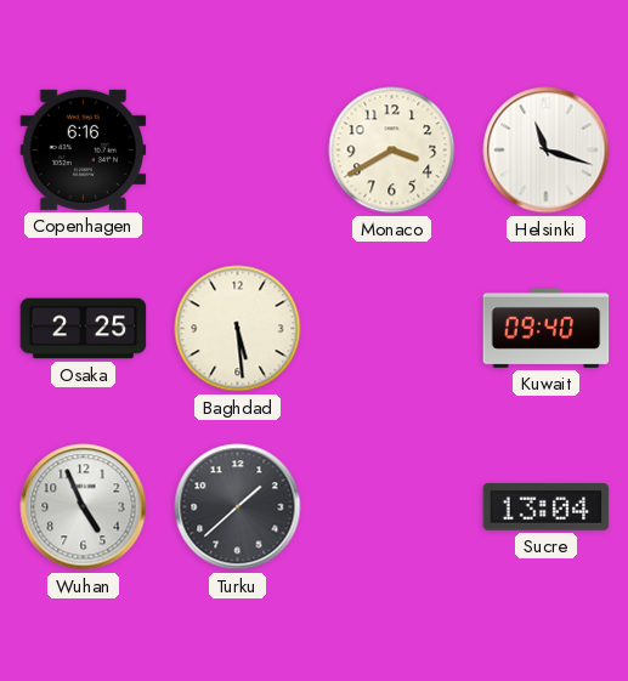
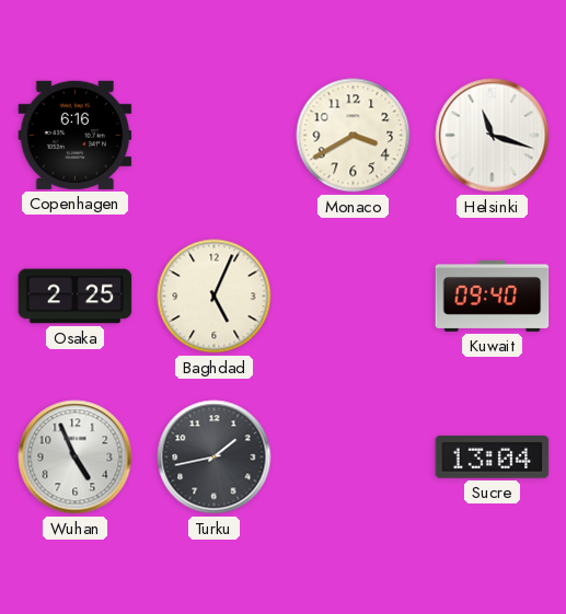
Baghdad: 5:29 -> 5:04 (215, 297)
Turku: 1:38 -> 1:43 (215, 457)
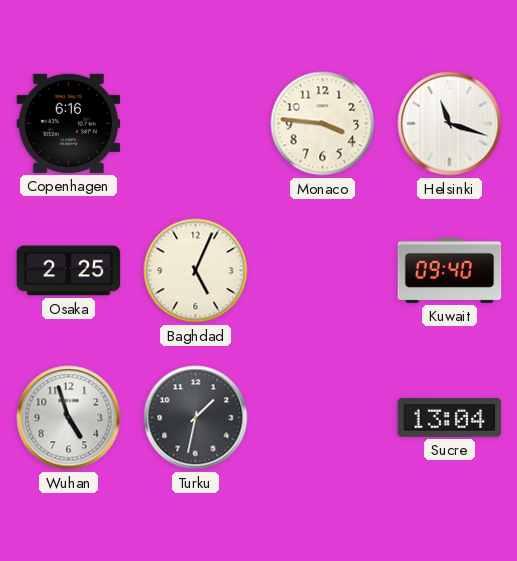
Monaco: 3:40 -> 3:46 (323, 124)
Wuhan: 4:56 -> 4:57 (69, 418)
Turku: 1:43 -> 1:32 (196, 418)
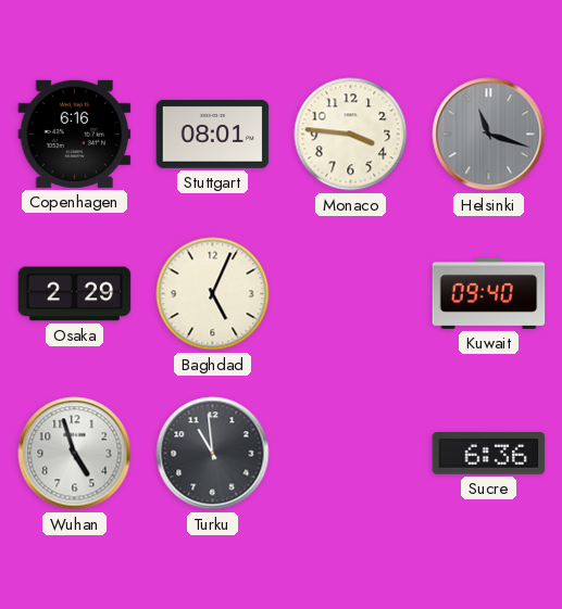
Stuttgart: none -> 08:01 (213, 134)
Helsinki dial: white -> grey (489, 135)
Osaka: 2:25 -> 2:29 (75, 294)
Turku: 1:32 -> 10:59 (213, 454)
Sucre: 13:04 -> 6:36 (489, 454)
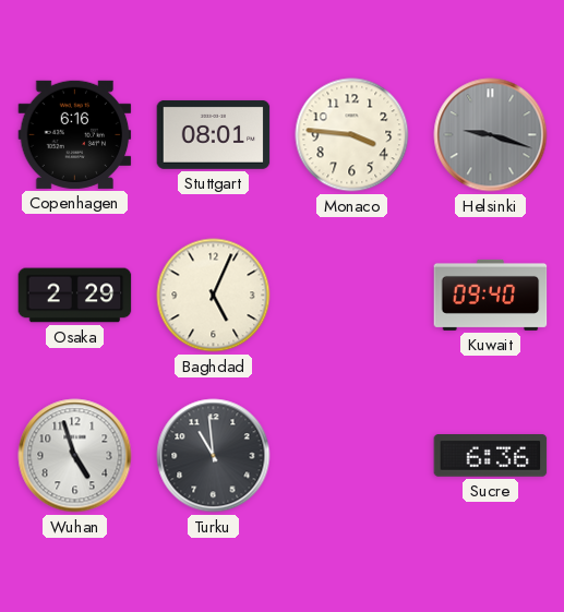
Helsinki: 11:18 -> 9:18 (491, 135)
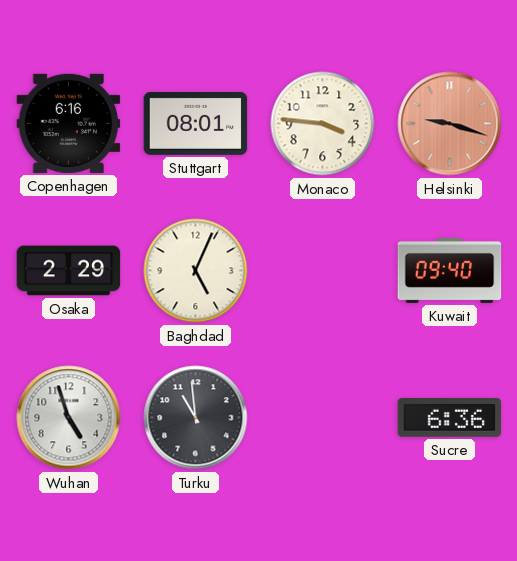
Helsinki dial: grey -> salmon (450, 124)
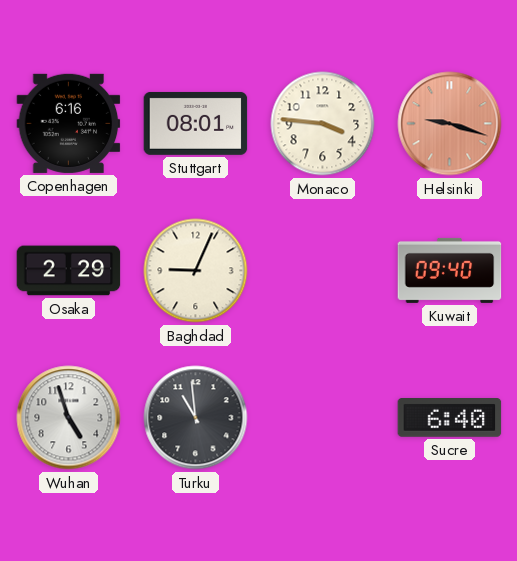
Baghdad: 5:04 -> 9:04 (196, 271)
Sucre: 6:36 -> 6:40 (450, 418)
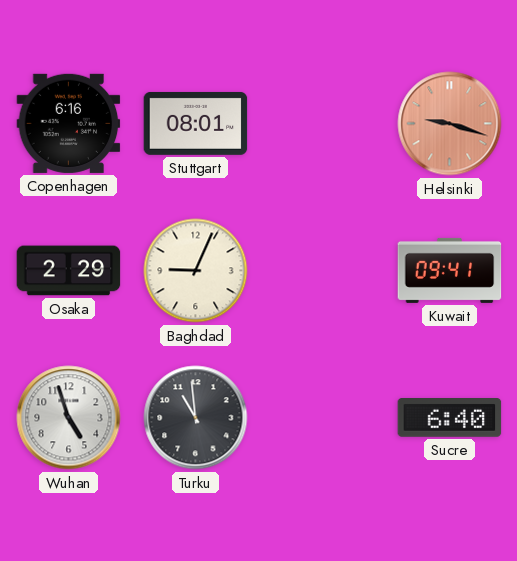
Monaco: 3:46 -> none (323, 124)
Kuwait: 09:40 -> 09:41 (450, 270)
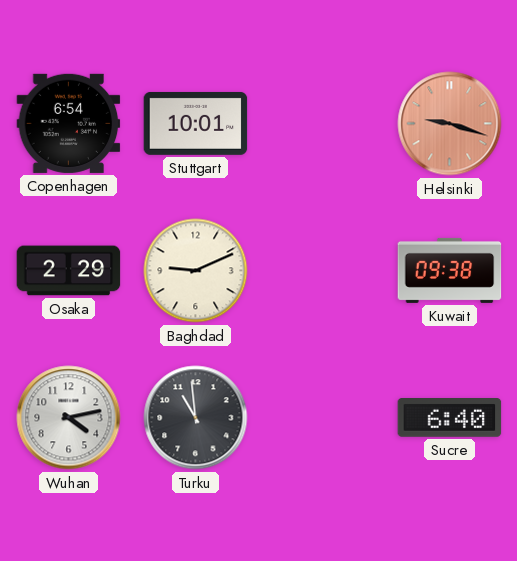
Copenhagen: 6:16 -> 6:54 (69, 123)
Stuttgart: 08:01 -> 10:01 (196, 123)
Baghdad: 9:04 -> 9:11 (196, 271)
Kuwait: 09:41 -> 09:38 (450, 270)
Wuhan: 4:57 -> 4:13 (69, 418)
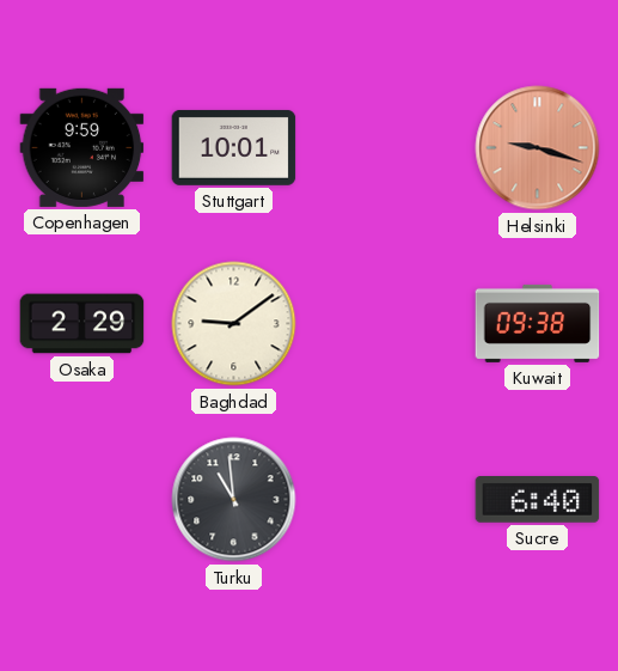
Copenhagen: 6:54 -> 9:59 (82, 147)
Baghdad: 9:11 -> 9:09 (234, 324)
Wuhan: 4:13 -> none (69, 418)
